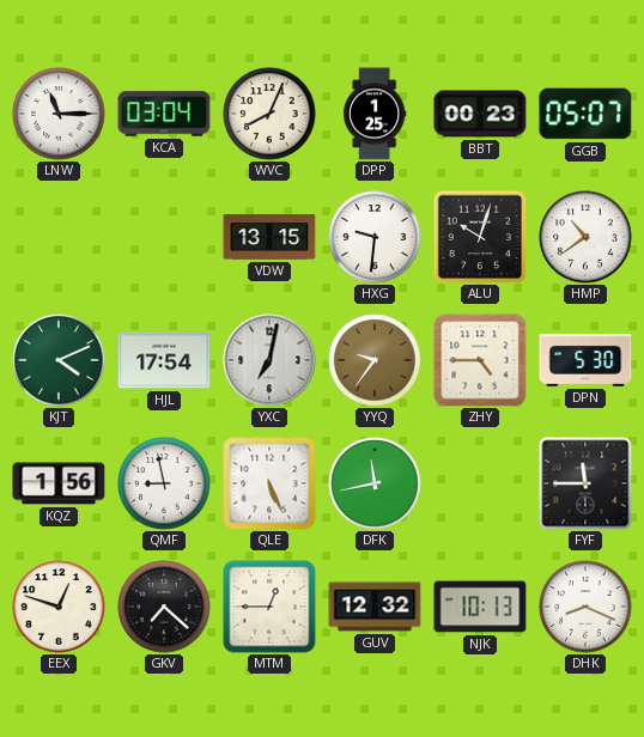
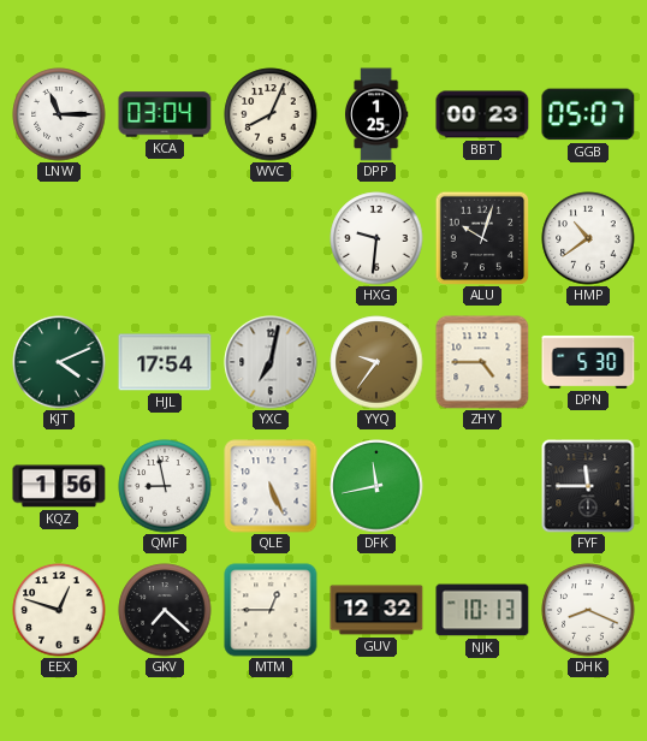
VDW: 13:15 -> none (269, 237)
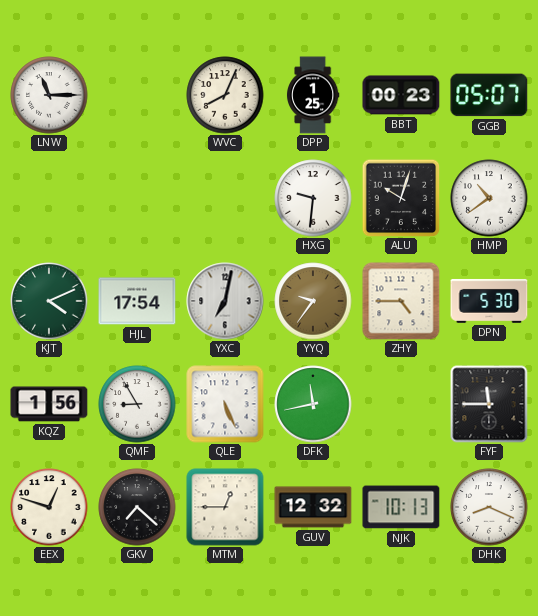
KCA: 03:04 -> none (165, 114)
QMF: 8:58 -> 8:55 (137, 404)
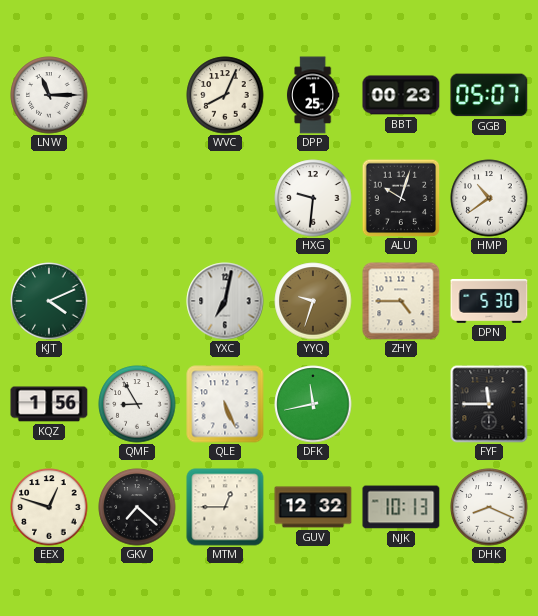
HJL: 17:54 -> none (137, 301)
YYQ: 9:36 -> 9:33 (313, 301)
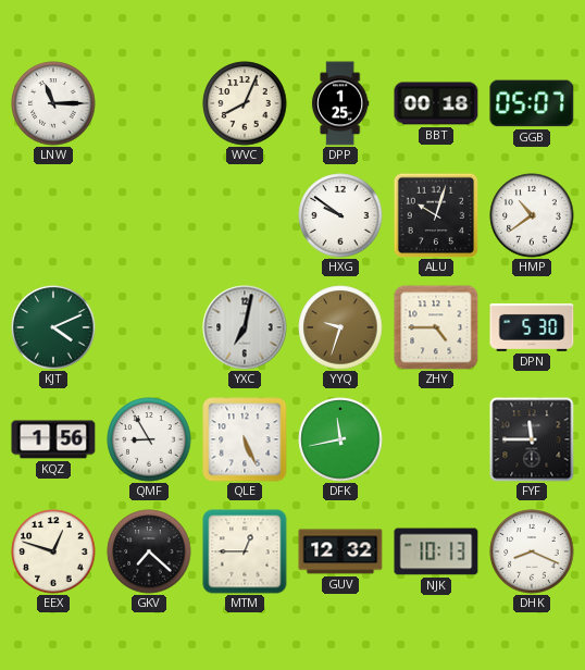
BBT: 00:23 -> 00:18 (436, 103)
HXG: 9:31 -> 9:51 (340, 215)
